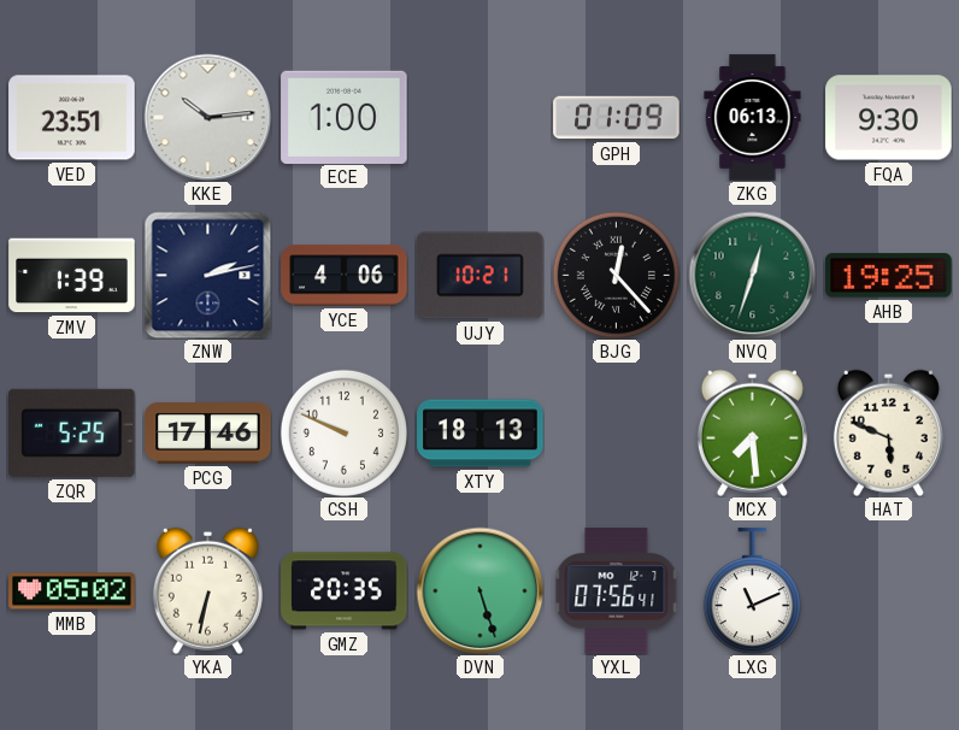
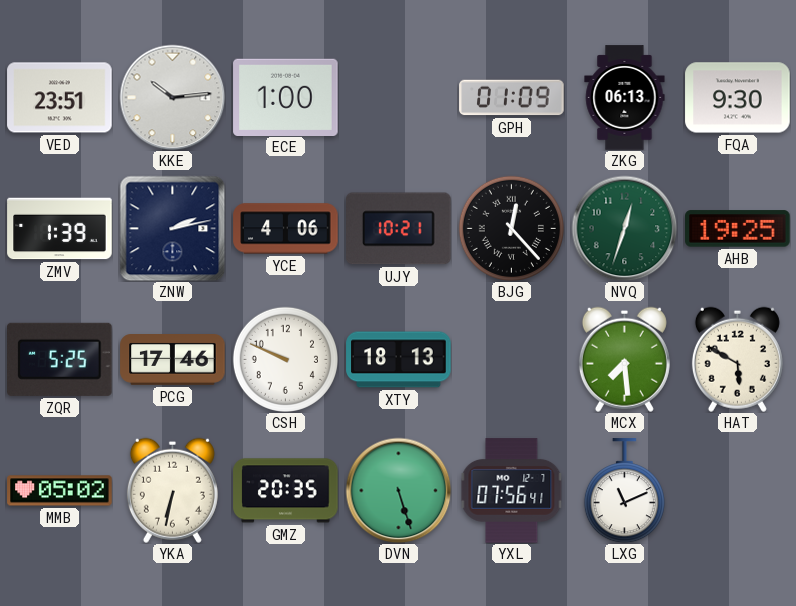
HAT: 5:49 -> 5:50 (737, 359)
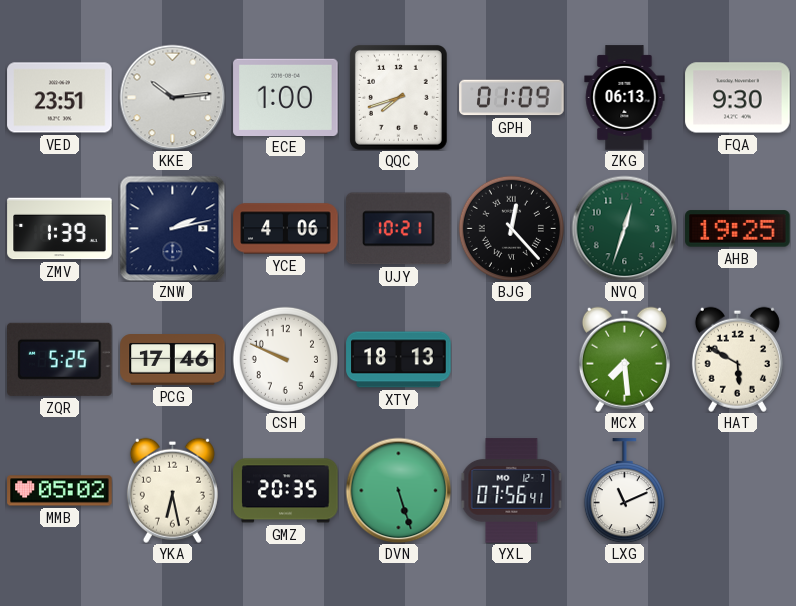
QQC: none -> 7:42 (398, 97)
YKA: 6:32 -> 6:28 (172, 490)
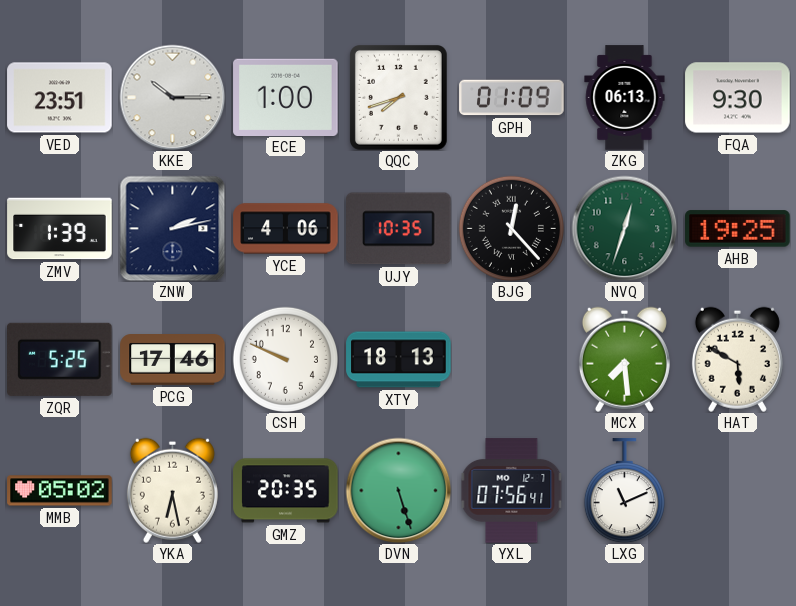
KKE: 10:14 -> 10:15 (172, 97)
UJY: 10:21 -> 10:35 (399, 229)
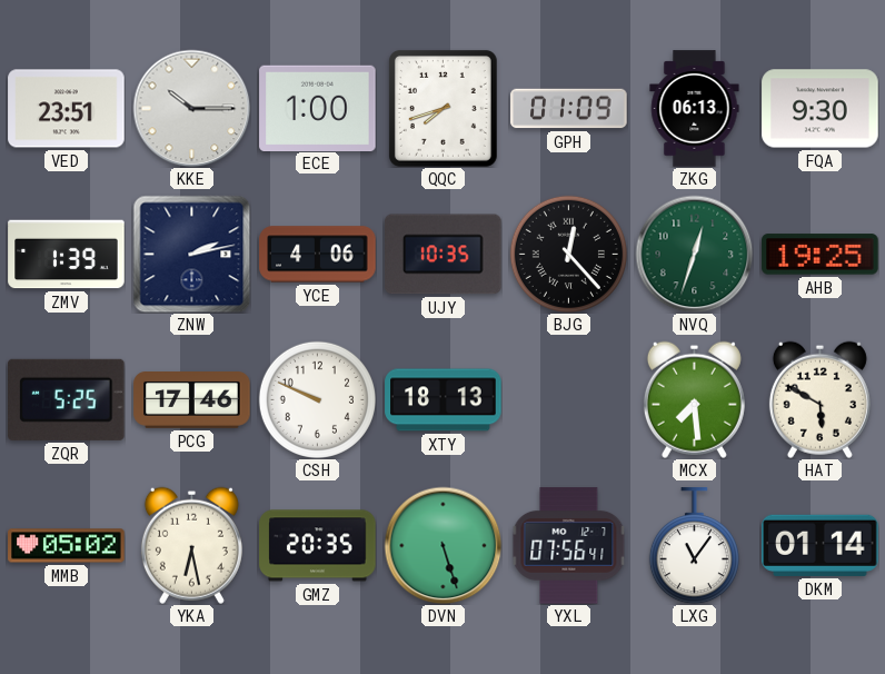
LXG: 11:11 -> 11:06 (694, 546)
DKM: none -> 01:14 (821, 545)
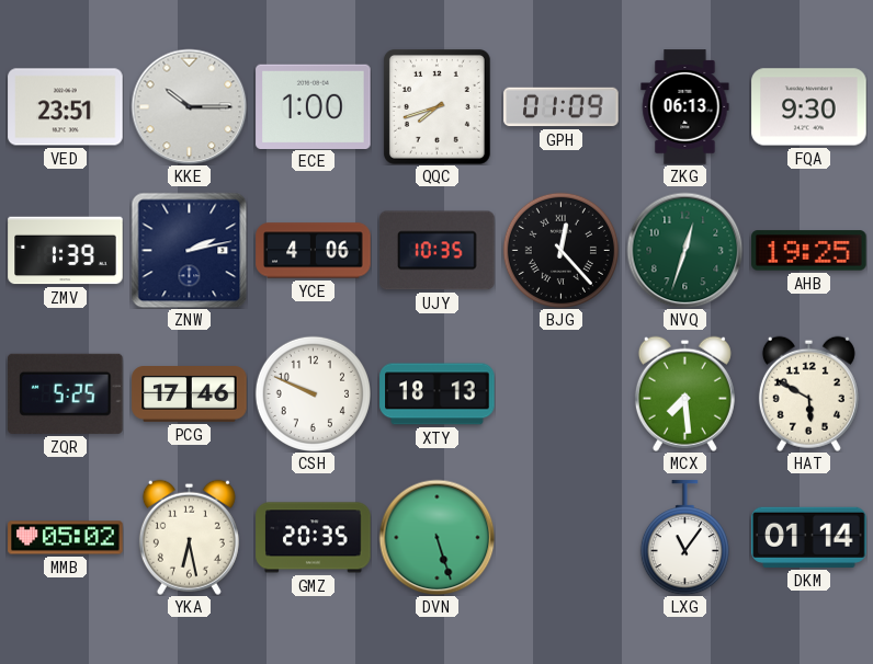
YXL: 07:56 -> none (569, 546)
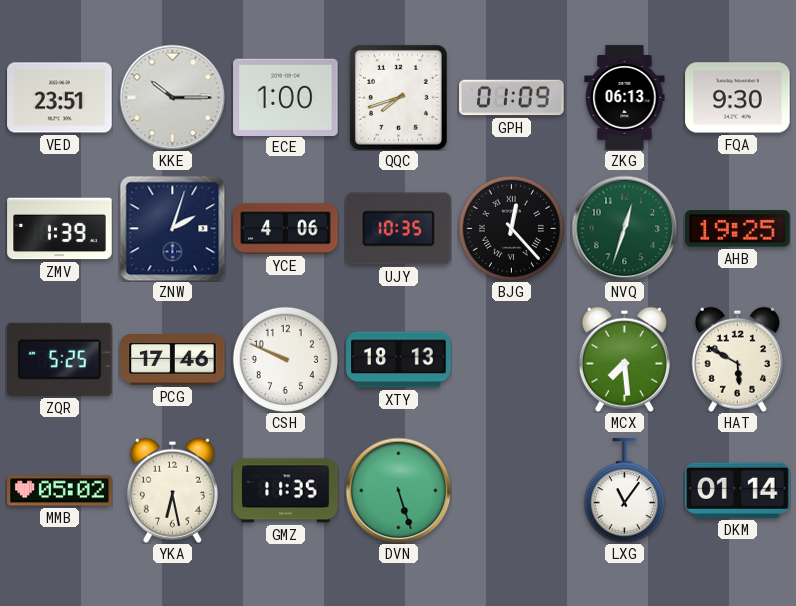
ZNW: 2:13 -> 2:03 (172, 228)
GMZ: 20:35 -> 11:35 (286, 491)
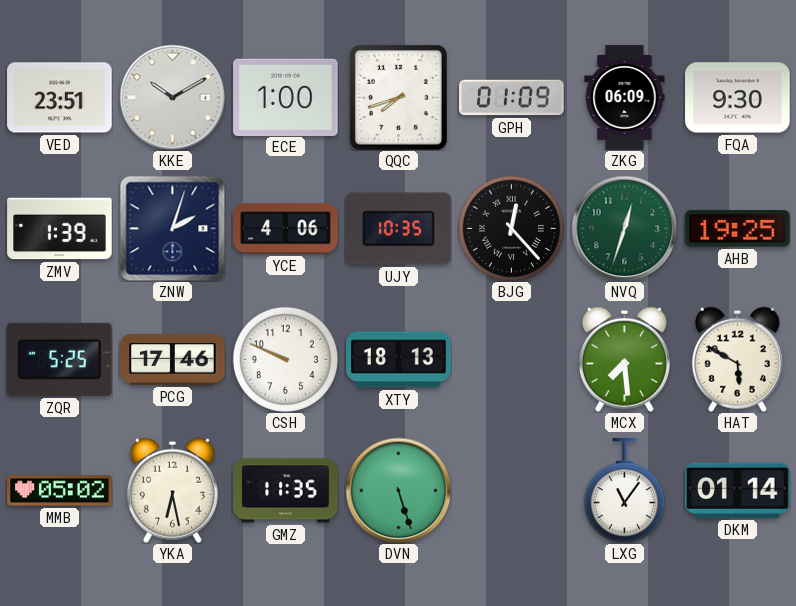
KKE: 10:15 -> 10:10 (172, 97)
ZKG: 06:13 -> 06:09 (625, 98)
